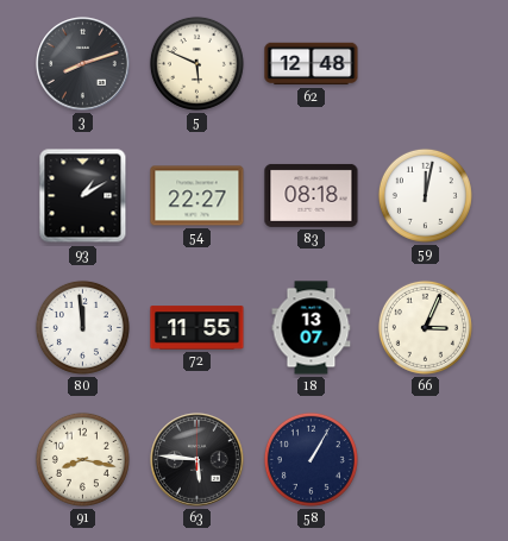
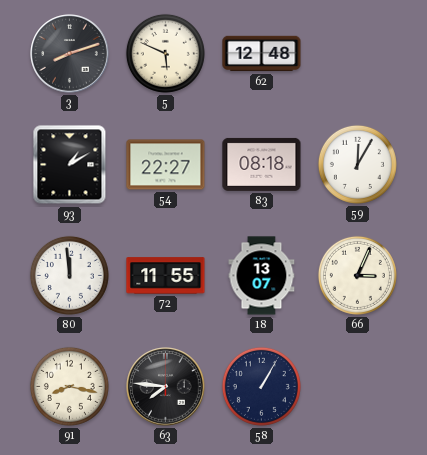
59: 12:02 -> 12:05 (357, 164)
63: 5:46 -> 7:46 (166, 387)
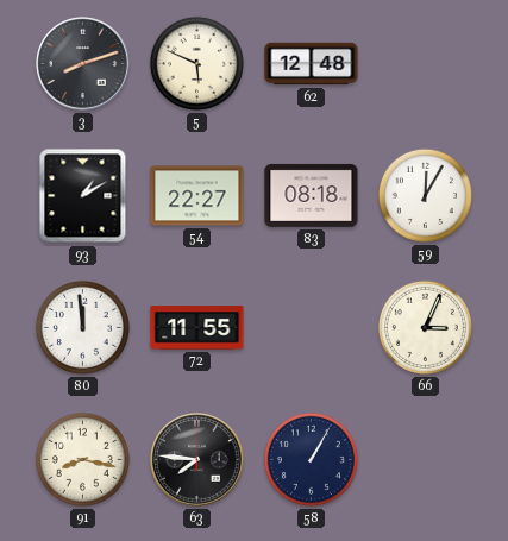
18: 13:07 -> none (262, 276)
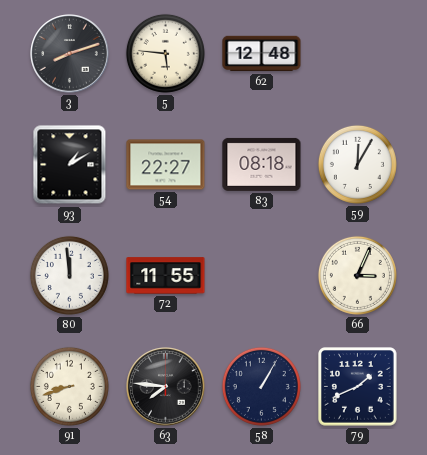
5: 5:49 -> 5:46 (165, 53)
91: 8:17 -> 8:42 (69, 386)
79: none -> 1:41 (358, 387)
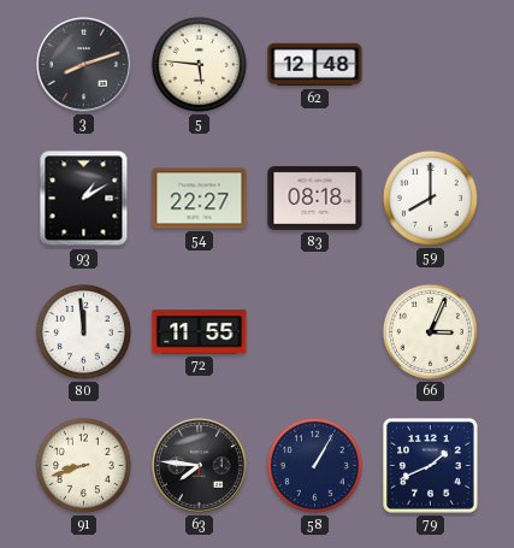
59: 12:05 -> 8:00 (430, 198)
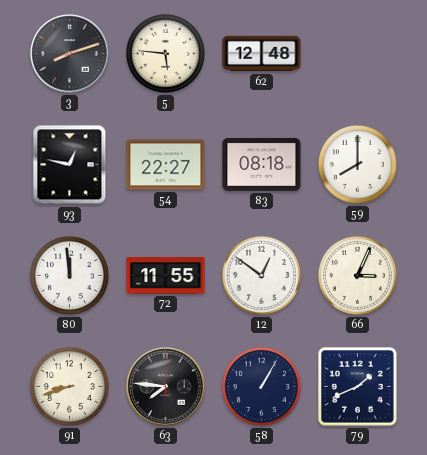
93: 1:10 -> 12:47 (70, 165)
12: none -> 12:51 (261, 275)
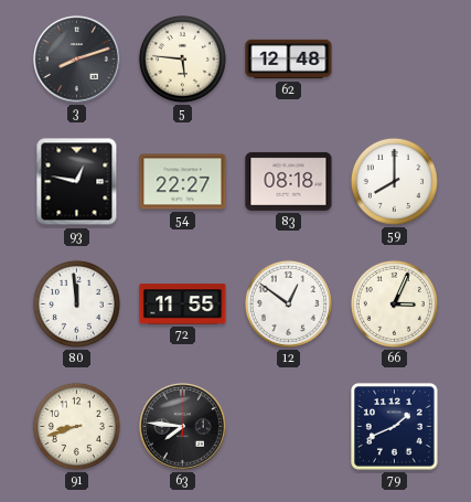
58: 1:05 -> none (261, 386)
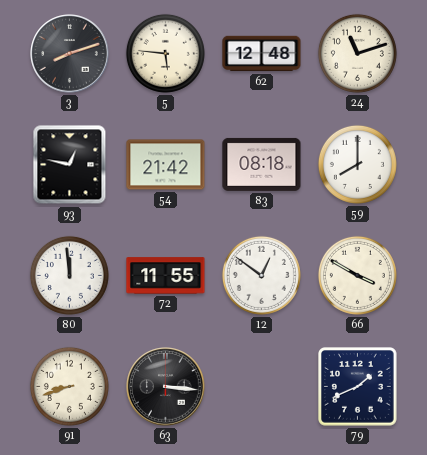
24: none -> 11:12 (357, 53)
54: 22:27 -> 21:42 (166, 165)
66: 3:04 -> 3:50 (357, 275)
63: 7:46 -> 3:16 (166, 387)
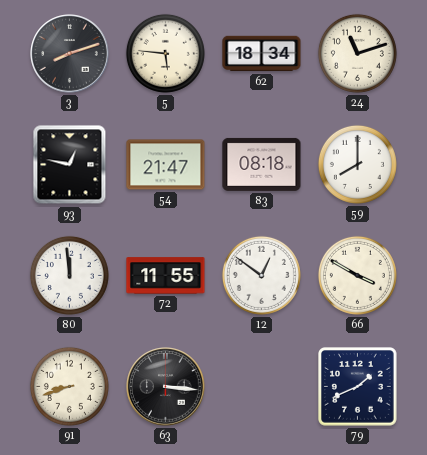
62: 12:48 -> 18:34 (262, 54)
54: 21:42 -> 21:47 (166, 165)
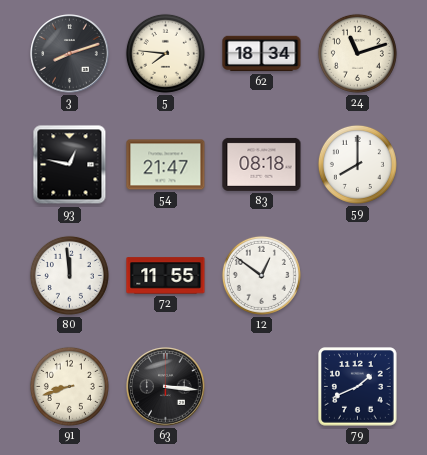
5: 5:46 -> 7:46 (165, 53)
66: 3:50 -> none (357, 275)
